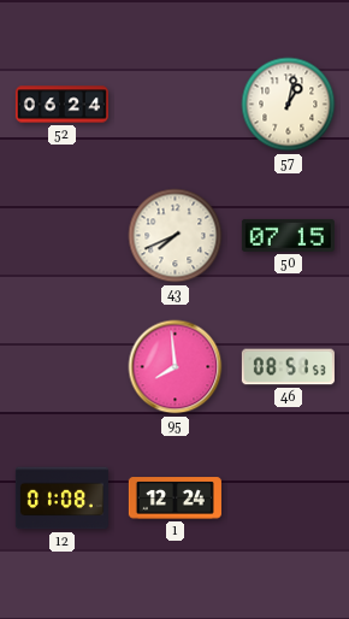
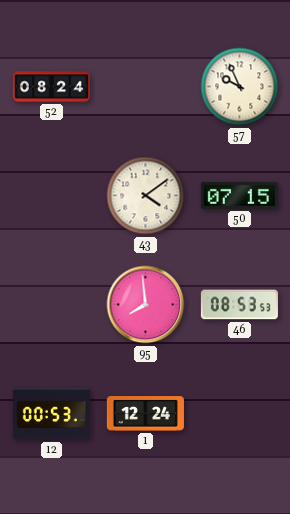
52: 06:24 -> 08:24 (51, 87)
57: 1:02 -> 9:56 (240, 87)
43: 7:41 -> 4:09 (146, 196)
46: 08:51 -> 08:53 (239, 305)
12: 01:08 -> 00:53 (51, 414)
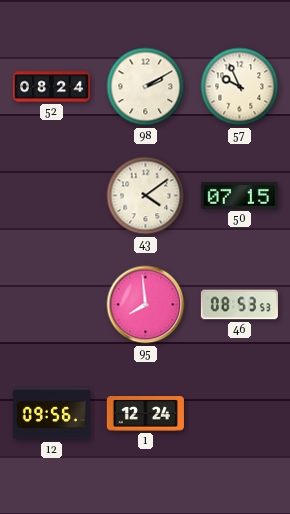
98: none -> 2:10 (146, 87)
12: 00:53 -> 09:56 (51, 414)
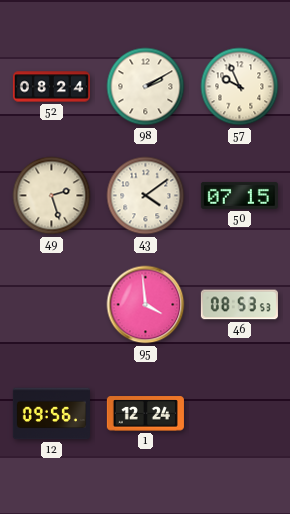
49: none -> 2:27 (52, 196)
95: 7:59 -> 3:59 (146, 305)
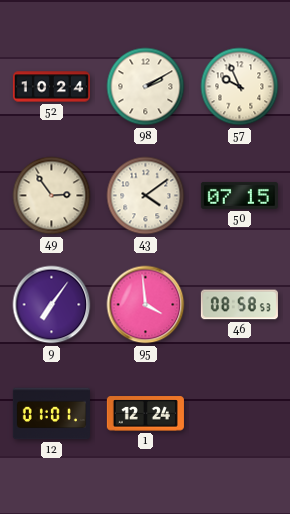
52: 08:24 -> 10:24 (51, 87)
49: 2:27 -> 2:54 (52, 196)
9: none -> 7:06 (52, 305)
46: 08:53 -> 08:58 (239, 305)
12: 09:56 -> 01:01 (51, 414)
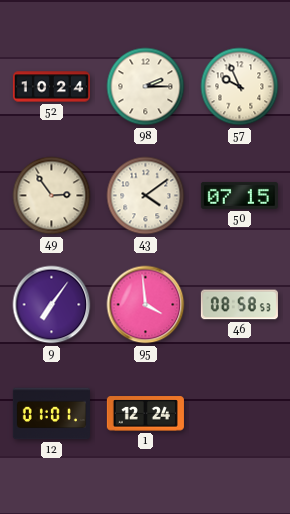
98: 2:10 -> 2:15 (146, 87)
